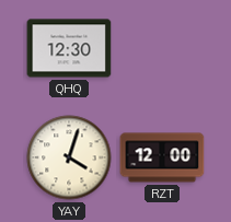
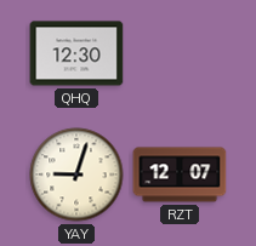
YAY: 4:03 -> 9:03 (76, 175)
RZT: 12:00 -> 12:07 (180, 175)
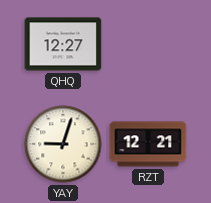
QHQ: 12:30 -> 12:27 (63, 44)
RZT: 12:07 -> 12:21 (148, 144)
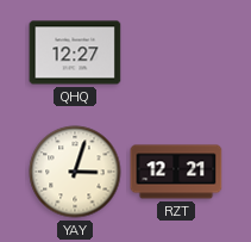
YAY: 9:03 -> 3:03 (75, 172)
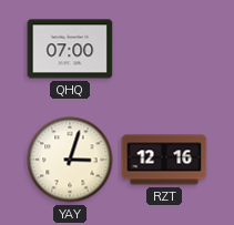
QHQ: 12:27 -> 07:00 (70, 49)
RZT: 12:21 -> 12:16 (164, 160)
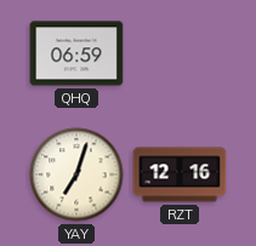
QHQ: 07:00 -> 06:59 (76, 53)
YAY: 3:03 -> 7:03 (76, 175)
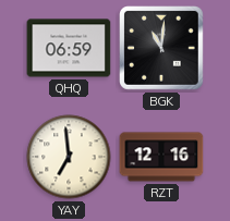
BGK: none -> 11:01 (162, 49)
YAY: 7:03 -> 6:59 (69, 157)
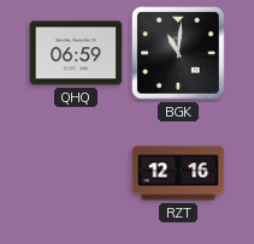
YAY: 6:59 -> none (69, 157)
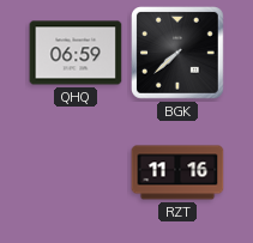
BGK: 11:01 -> 7:38 (179, 54)
RZT: 12:16 -> 11:16 (177, 172)
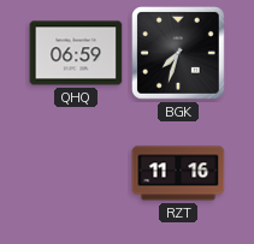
BGK: 7:38 -> 7:33 (179, 54)
